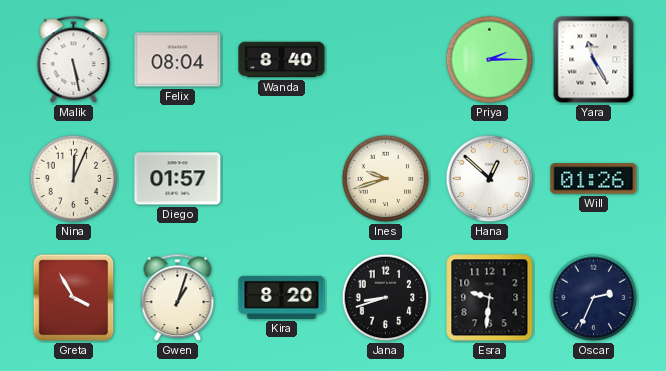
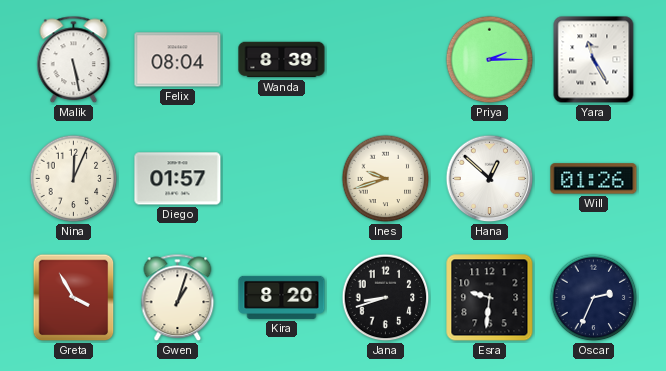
Wanda: 8:40 -> 8:39 (282, 60)
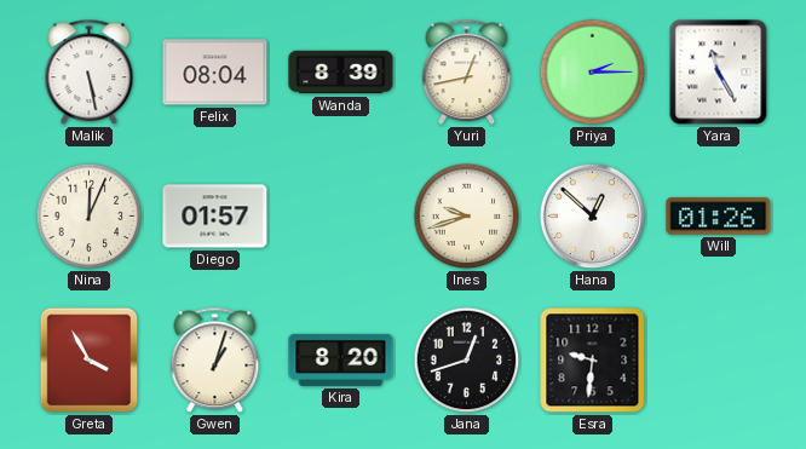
Yuri: none -> 12:43 (467, 73)
Jana: 8:42 -> 12:42 (467, 361)
Oscar: 2:34 -> none (594, 298)
